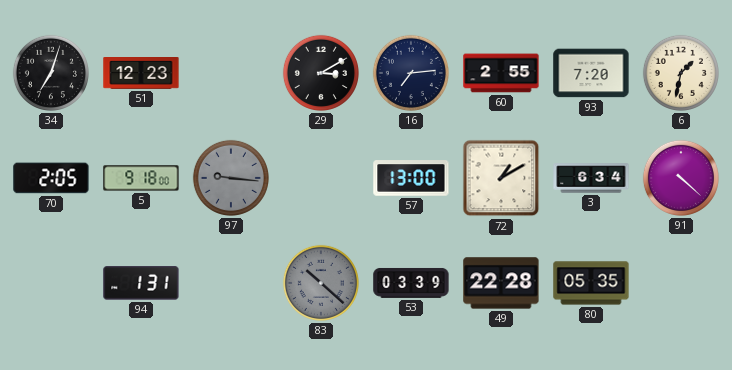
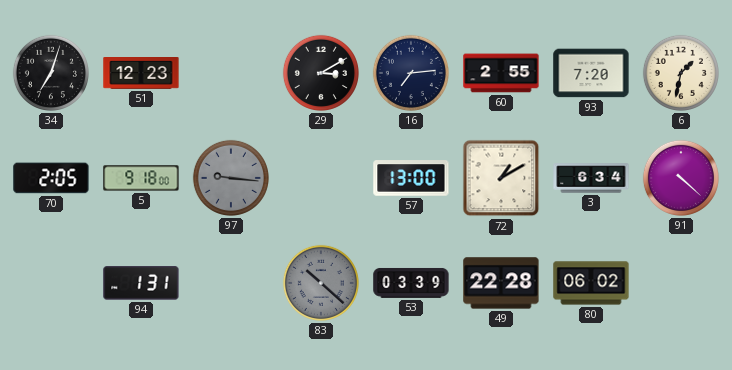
80: 05:35 -> 06:02 (591, 283)
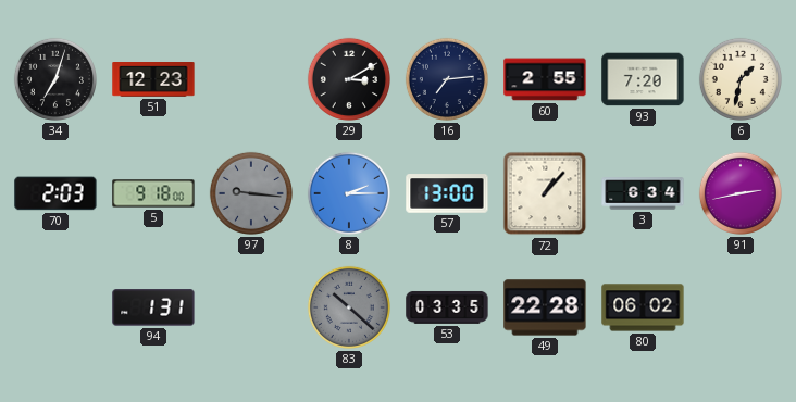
70: 2:05 -> 2:03 (55, 193)
8: none -> 2:15 (349, 193)
72: 1:10 -> 1:07 (545, 193)
91: 4:22 -> 2:43 (741, 193)
53: 03:39 -> 03:35 (447, 307)
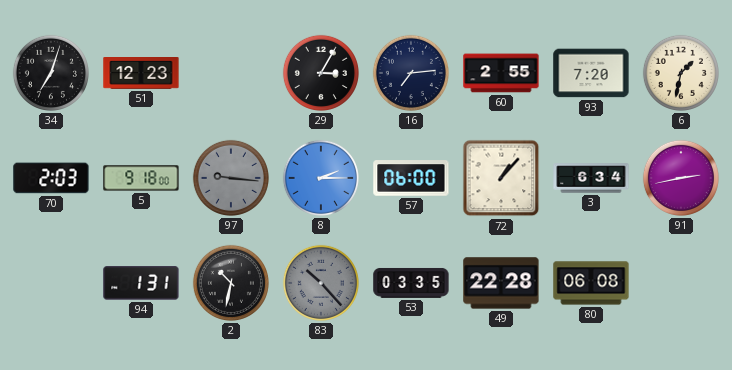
29: 3:10 -> 3:05 (321, 73)
57: 13:00 -> 06:00 (411, 178)
2: none -> 10:32 (231, 283)
83: 10:22 -> 10:23 (321, 283)
80: 06:02 -> 06:08 (591, 283)
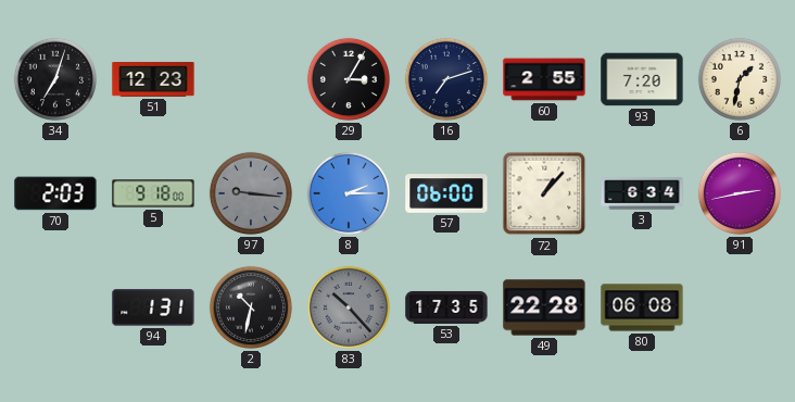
16: 7:14 -> 7:12 (446, 79)
53: 03:35 -> 17:35 (446, 307)
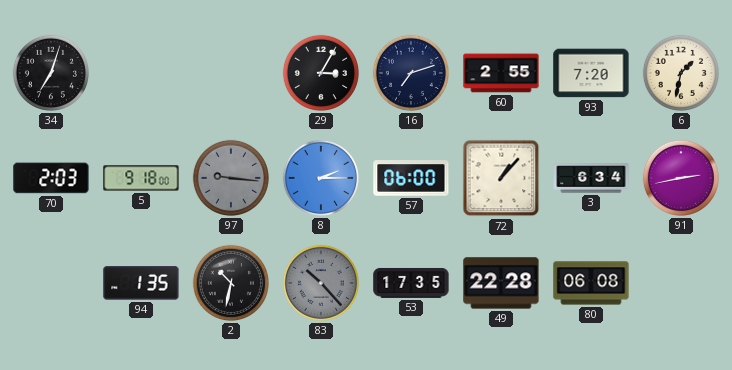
51: 12:23 -> none (153, 80)
94: 1:31 -> 1:35 (141, 283)
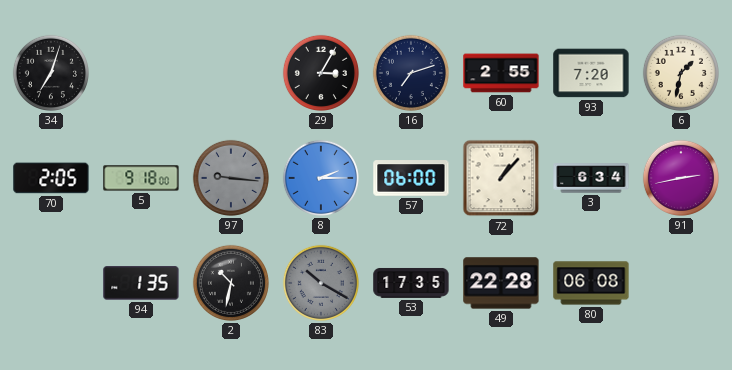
70: 2:03 -> 2:05 (51, 178)
83: 10:23 -> 10:20 (321, 283)
